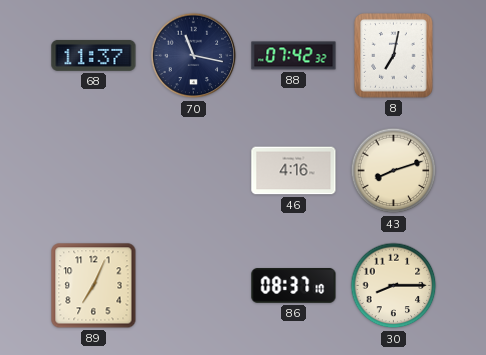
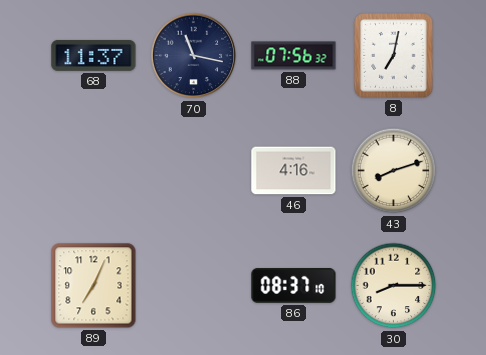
88: 07:42 -> 07:56 (294, 56)
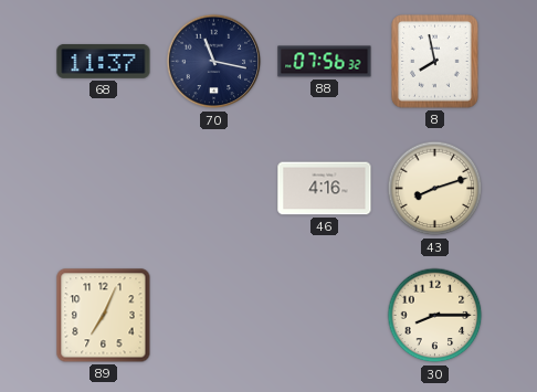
8: 7:02 -> 7:58 (435, 62)
86: 08:37 -> none (294, 286)
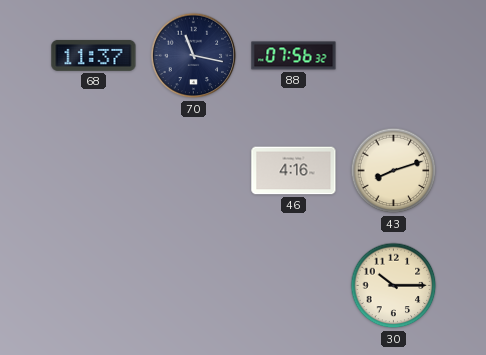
8: 7:58 -> none (435, 62)
89: 7:04 -> none (104, 316)
30: 8:15 -> 10:15 (394, 286)
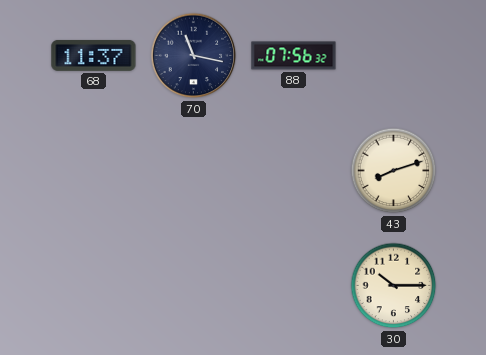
46: 4:16 -> none (294, 171)
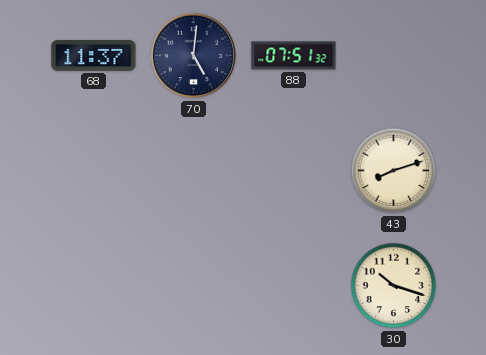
70: 11:17 -> 5:01 (194, 56)
88: 07:56 -> 07:51 (294, 56)
30: 10:15 -> 10:18 (394, 286)
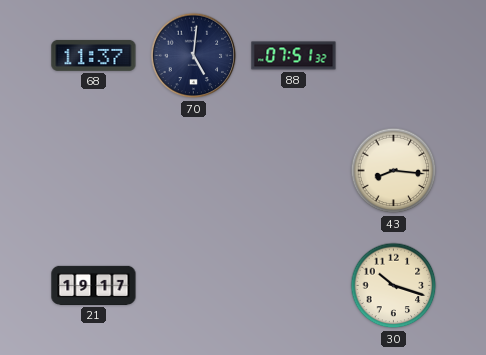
43: 8:12 -> 8:16 (394, 171)
21: none -> 19:17 (94, 285)
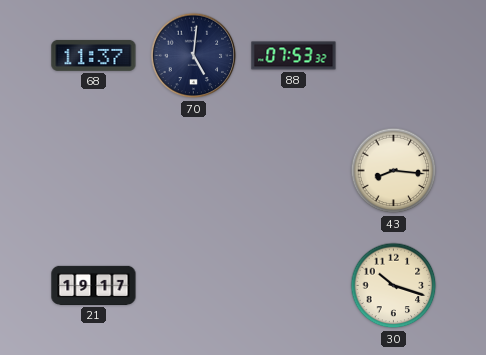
88: 07:51 -> 07:53 (294, 56)
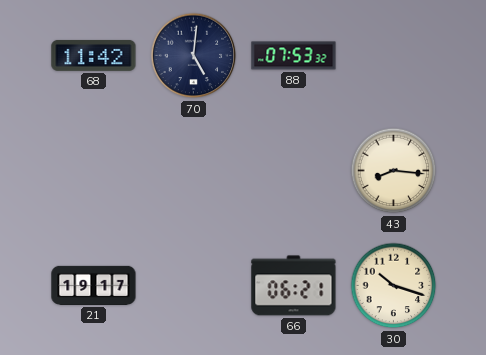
68: 11:37 -> 11:42 (94, 55)
66: none -> 06:21 (294, 286)
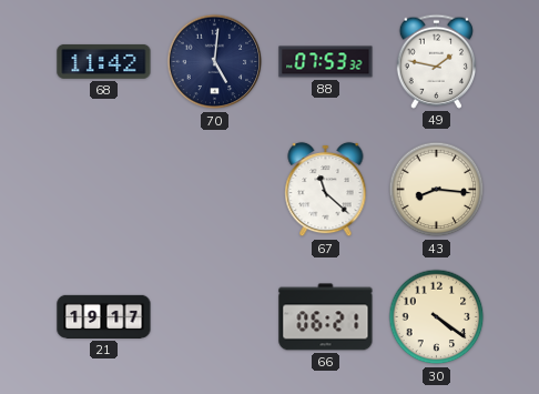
49: none -> 1:47 (436, 61)
67: none -> 11:22 (326, 190)
30: 10:18 -> 4:21 (437, 317)
